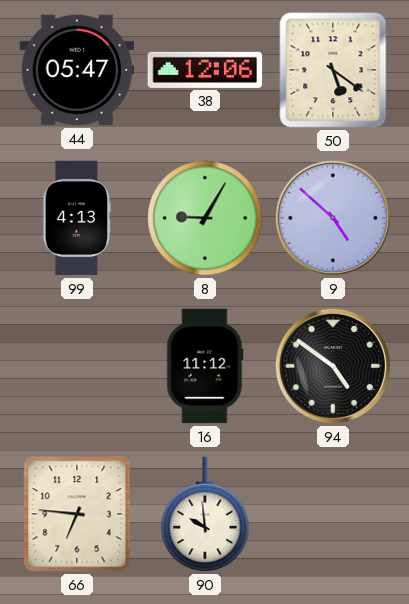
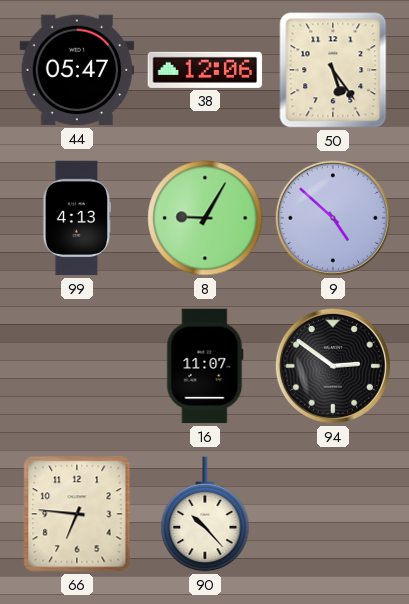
50: 5:21 -> 5:24 (333, 70)
16: 11:12 -> 11:07 (205, 366)
94: 4:51 -> 2:51 (333, 366)
90: 9:59 -> 10:23 (205, 514)
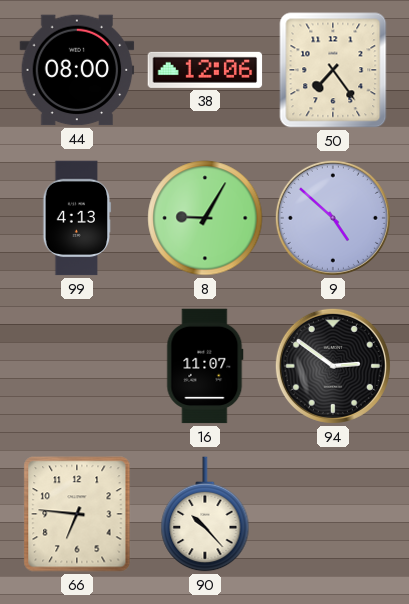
44: 05:47 -> 08:00 (77, 70)
50: 5:24 -> 7:24 (333, 70)
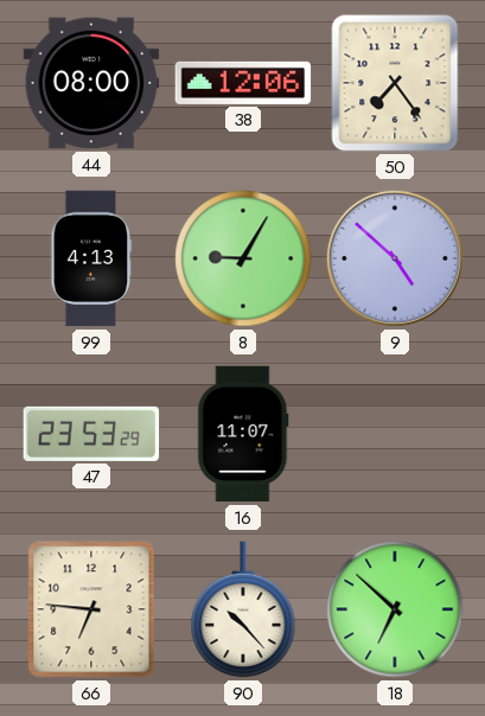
47: none -> 23:53 (91, 434)
94: 2:51 -> none (333, 366)
18: none -> 6:52 (395, 609)
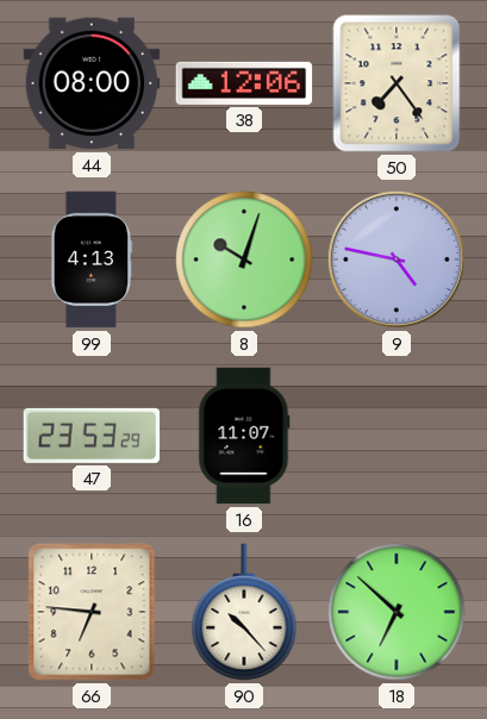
8: 9:05 -> 10:03 (244, 260)
9: 4:52 -> 4:47 (397, 260)
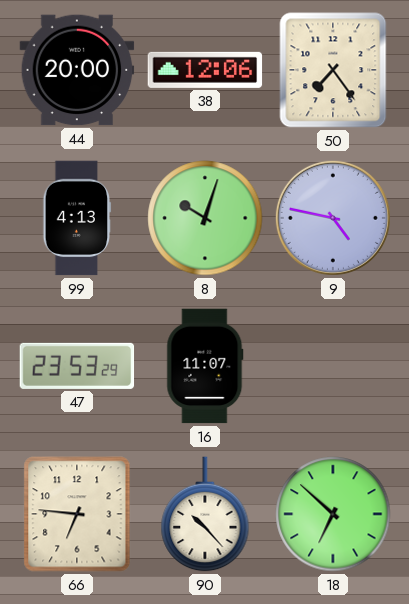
44: 08:00 -> 20:00 (77, 70)
